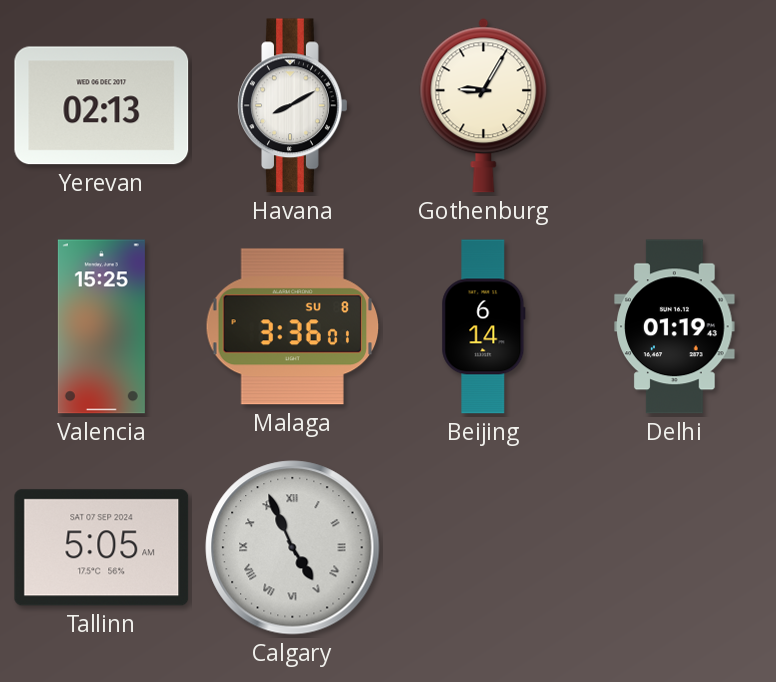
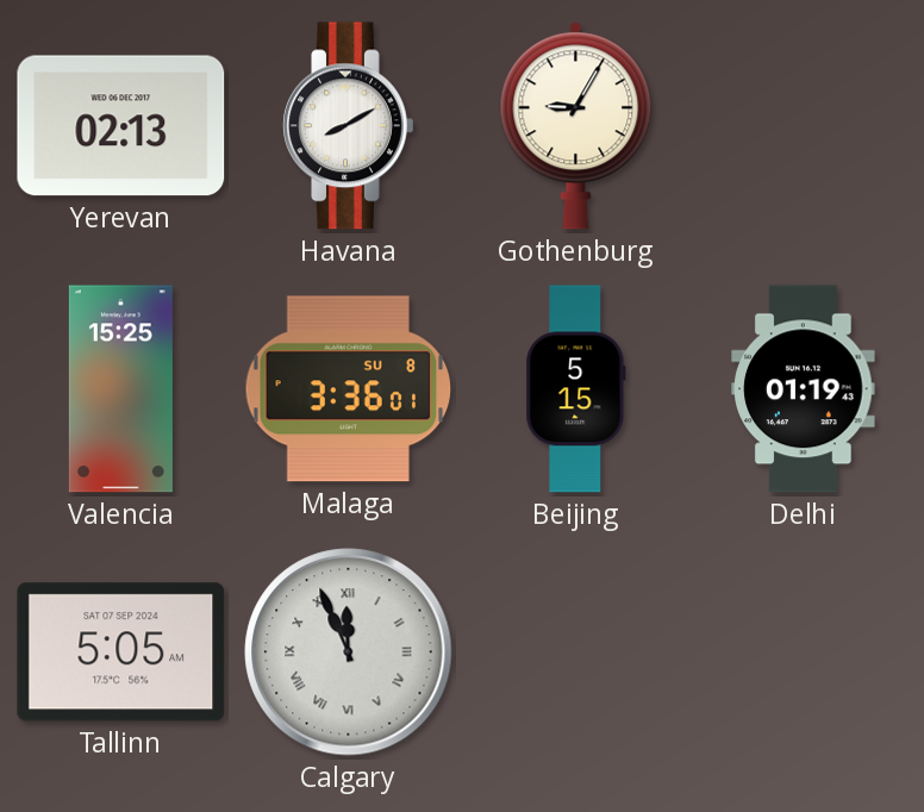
Beijing: 6:14 -> 5:15 (576, 389)
Calgary: 4:56 -> 11:56 (349, 652)
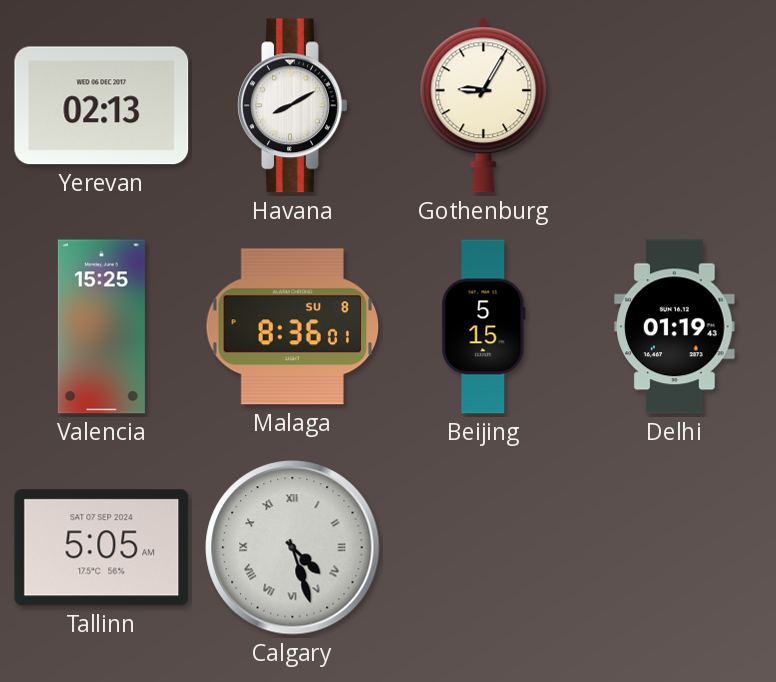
Malaga: 3:36 -> 8:36 (293, 327)
Calgary: 11:56 -> 4:27 (293, 548)
